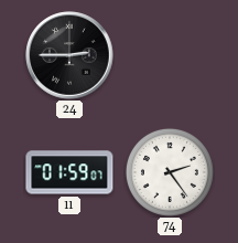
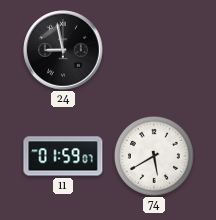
24: 2:45 -> 8:58 (63, 50)
74: 2:24 -> 5:40 (154, 156)
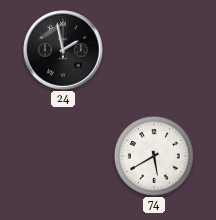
24: 8:58 -> 1:58 (63, 50)
11: 01:59 -> none (63, 156)
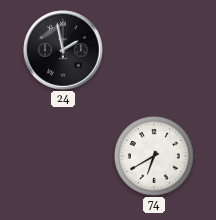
74: 5:40 -> 6:40 (154, 156)
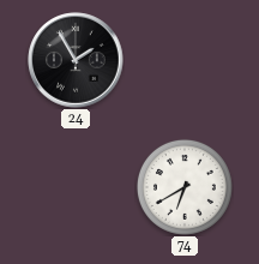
24: 1:58 -> 1:55 (76, 60)
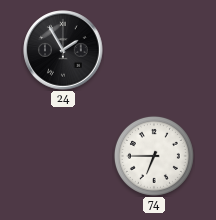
74: 6:40 -> 6:45 (154, 156)
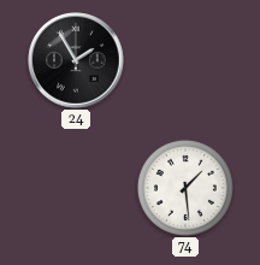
74: 6:45 -> 1:29 (185, 188)
